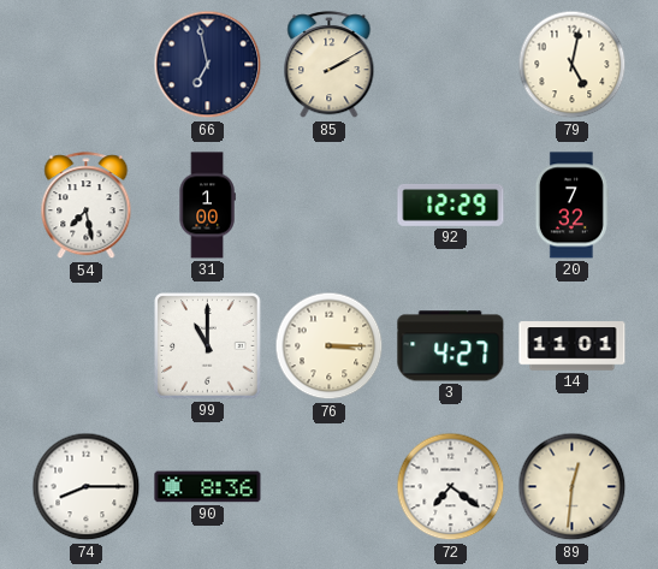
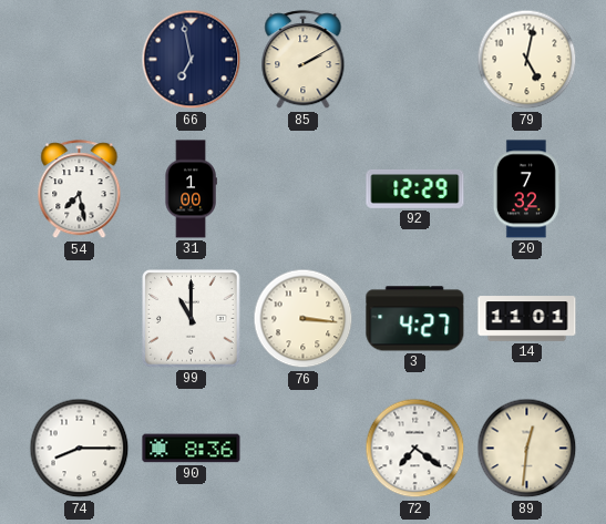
76: 3:15 -> 3:16 (304, 319)
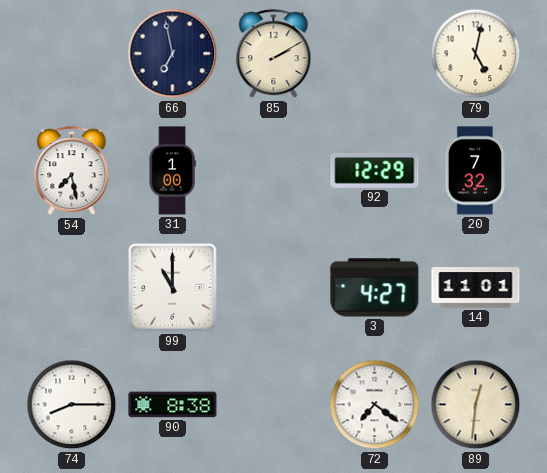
76: 3:16 -> none (304, 319)
90: 8:36 -> 8:38 (173, 405)
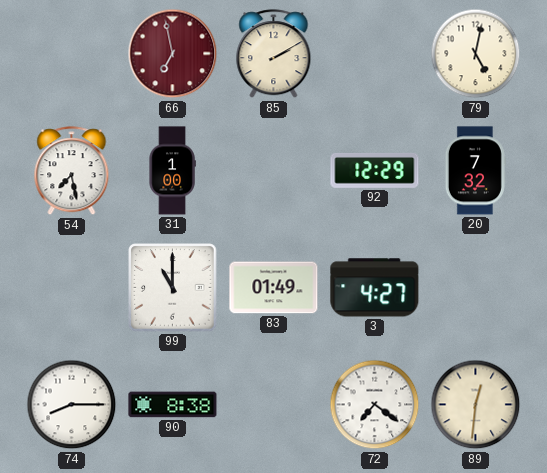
66 dial: navy -> burgundy (173, 54)
83: none -> 01:49 (274, 288)
14: 11:01 -> none (476, 288)
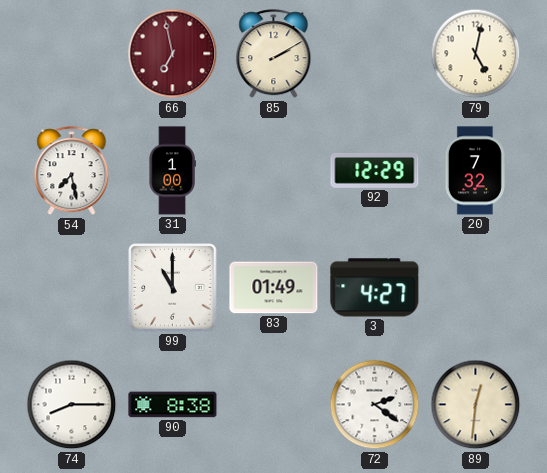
72: 7:21 -> 2:21 (375, 405)
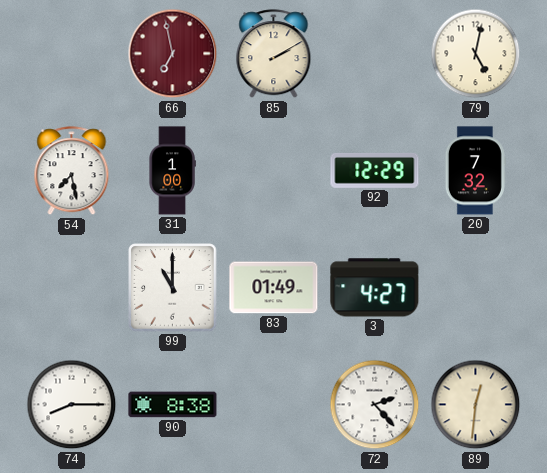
72: 2:21 -> 2:23 (375, 405)
